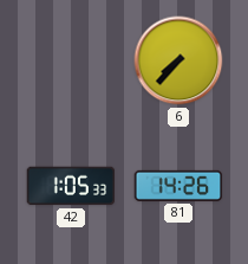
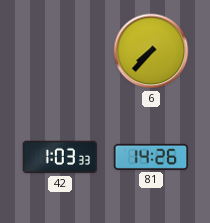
42: 1:05 -> 1:03 (60, 157)
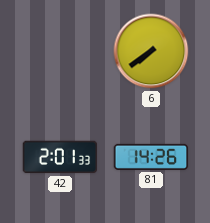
6: 7:37 -> 7:39 (151, 51)
42: 1:03 -> 2:01 (60, 157)
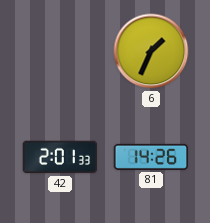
6: 7:39 -> 1:34 (151, 51)
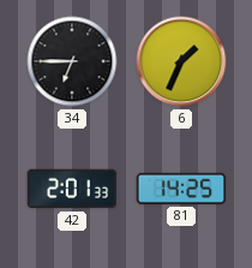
34: none -> 6:45 (72, 61)
81: 14:26 -> 14:25 (181, 189)
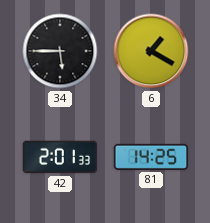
34: 6:45 -> 5:45 (60, 51)
6: 1:34 -> 1:20 (151, 51)
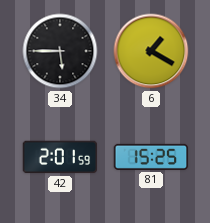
42: 2:01:33 -> 2:01:59 (60, 157)
81: 14:25 -> 15:25 (151, 157)
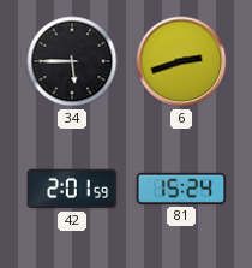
6: 1:20 -> 2:42 (181, 61)
81: 15:25 -> 15:24 (181, 189)
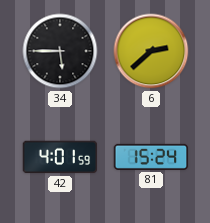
6: 2:42 -> 2:38 (151, 51)
42: 2:01 -> 4:01 (60, 157)
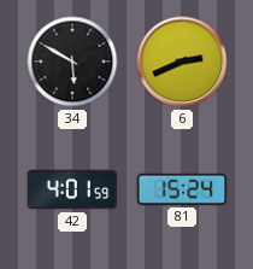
34: 5:45 -> 5:50 (72, 62)
6: 2:38 -> 2:41 (182, 62)
